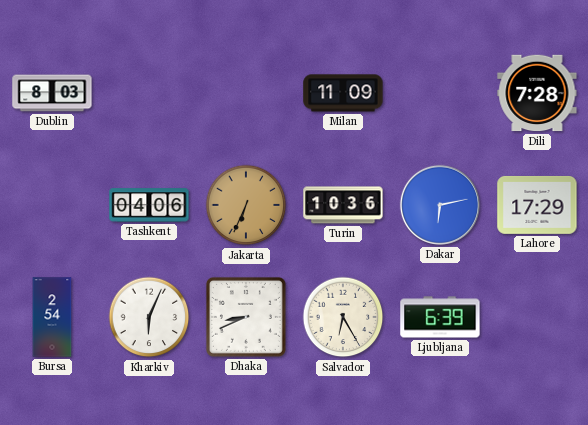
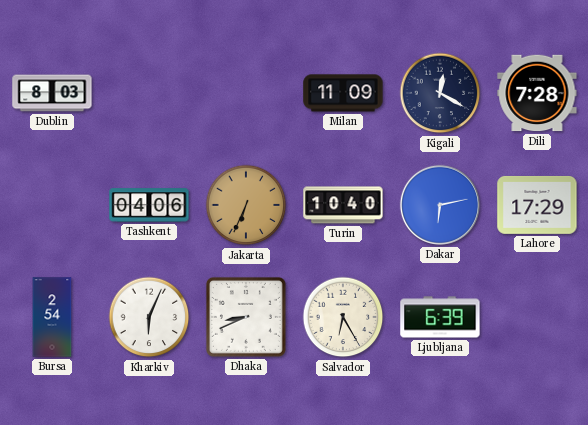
Kigali: none -> 12:20 (440, 93)
Turin: 10:36 -> 10:40 (343, 205)
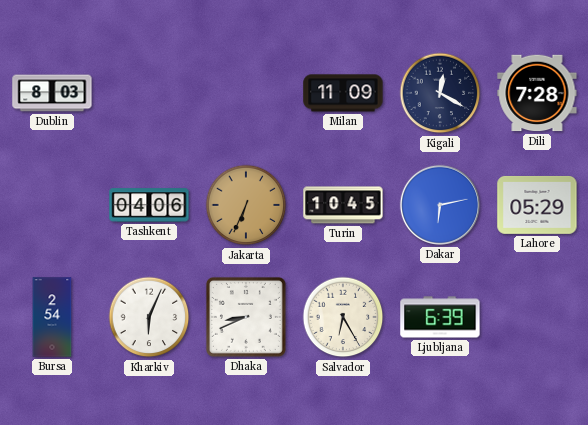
Turin: 10:40 -> 10:45 (343, 205)
Lahore: 17:29 -> 05:29 (537, 205)
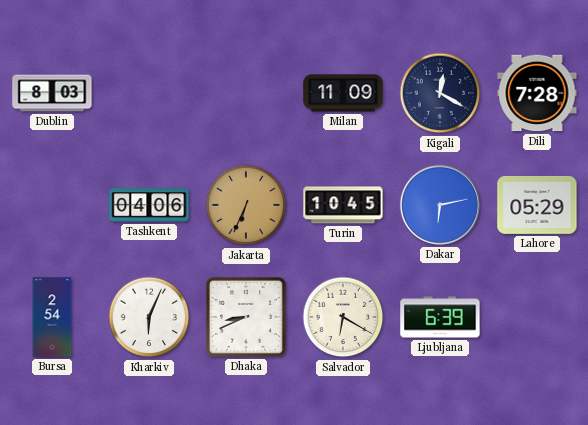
Salvador: 6:25 -> 6:20 (343, 317)
